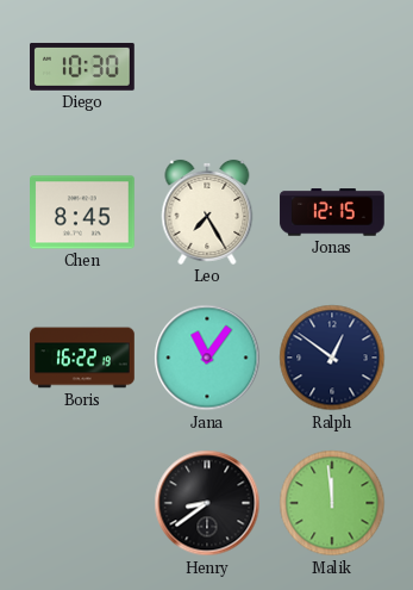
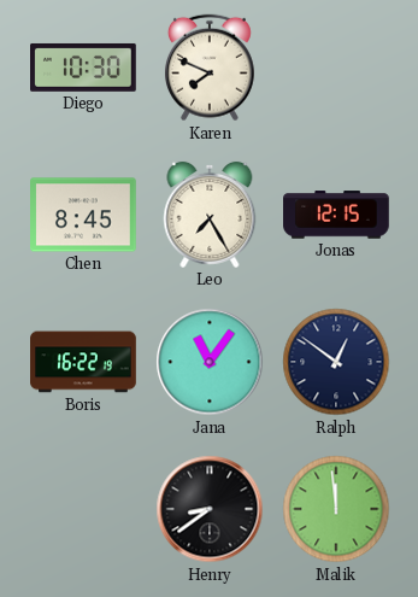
Karen: none -> 7:49 (210, 68)
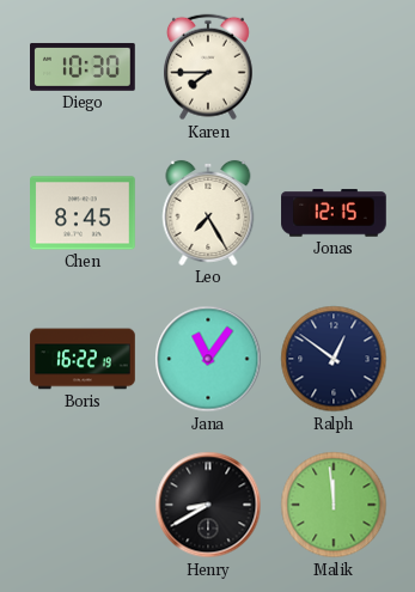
Karen: 7:49 -> 7:45 (208, 67)
Henry: 8:39 -> 8:40 (208, 505)
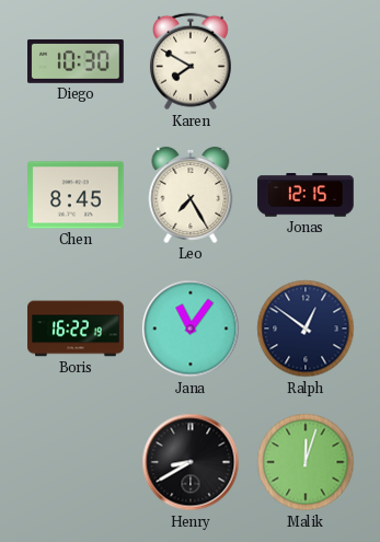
Karen: 7:45 -> 7:50 (191, 61)
Malik: 11:59 -> 12:03 (306, 462)
